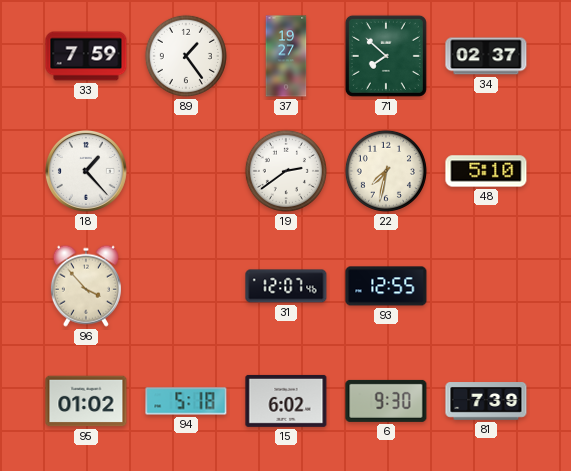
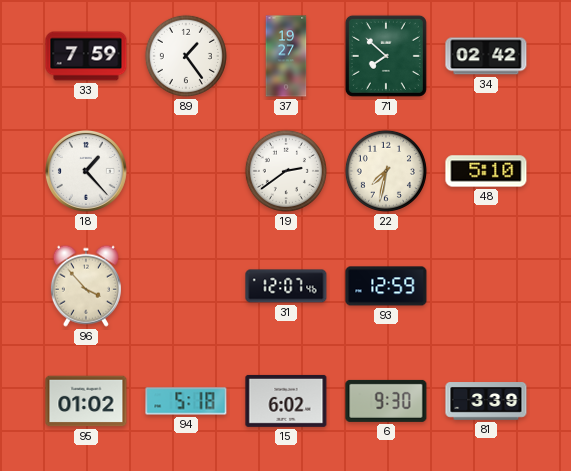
34: 02:37 -> 02:42 (486, 56)
93: 12:55 -> 12:59 (386, 286)
81: 7:39 -> 3:39 (486, 401)
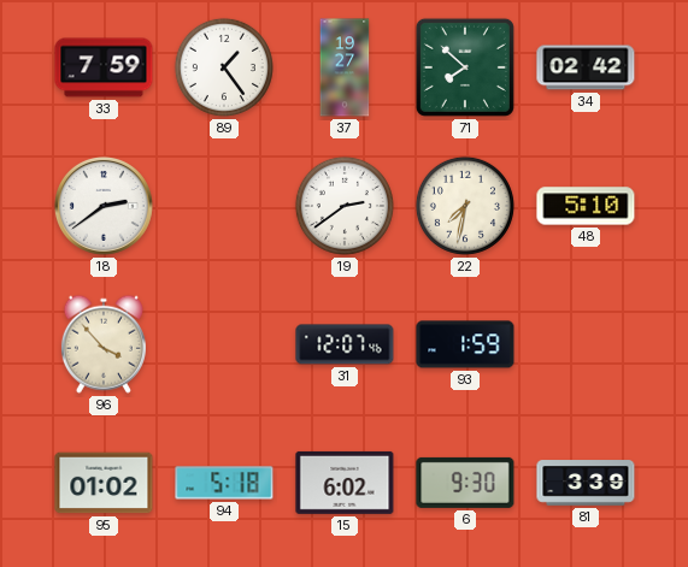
18: 1:23 -> 2:39 (104, 206)
93: 12:59 -> 1:59 (465, 344)
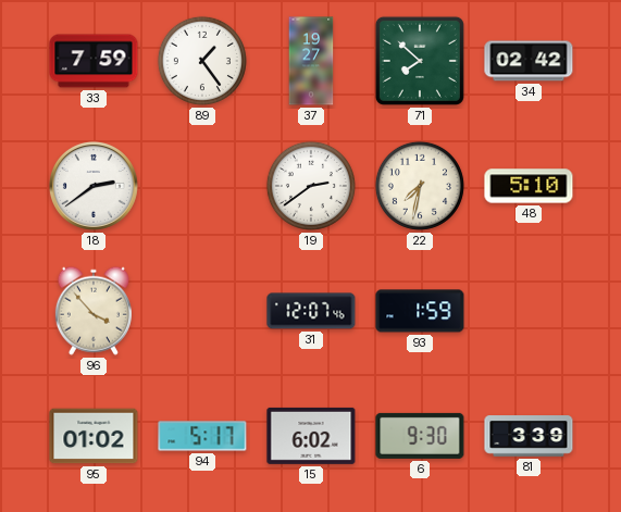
94: 5:18 -> 5:17 (202, 436)
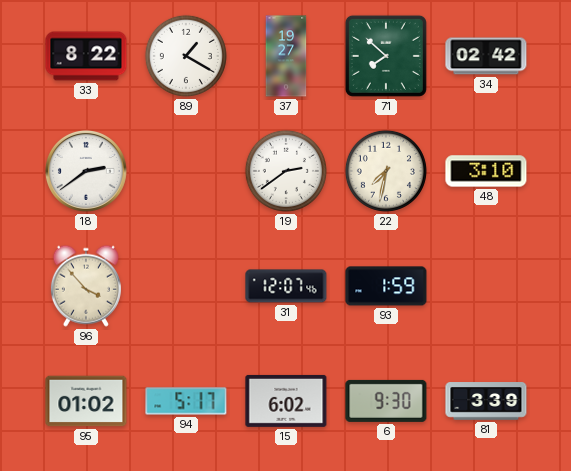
33: 7:59 -> 8:22 (86, 56)
89: 1:24 -> 1:20 (186, 56)
48: 5:10 -> 3:10 (486, 171)
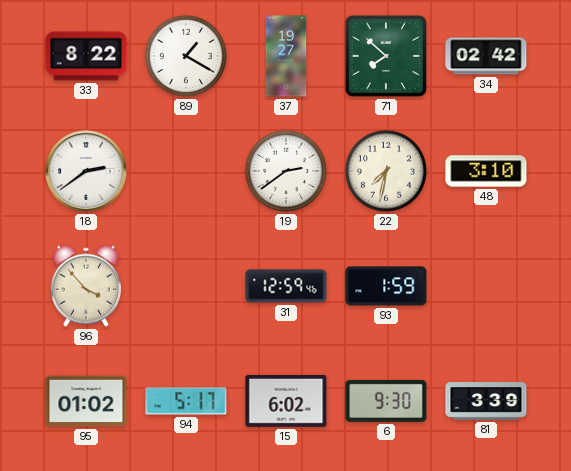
31: 12:07 -> 12:59 (286, 286)
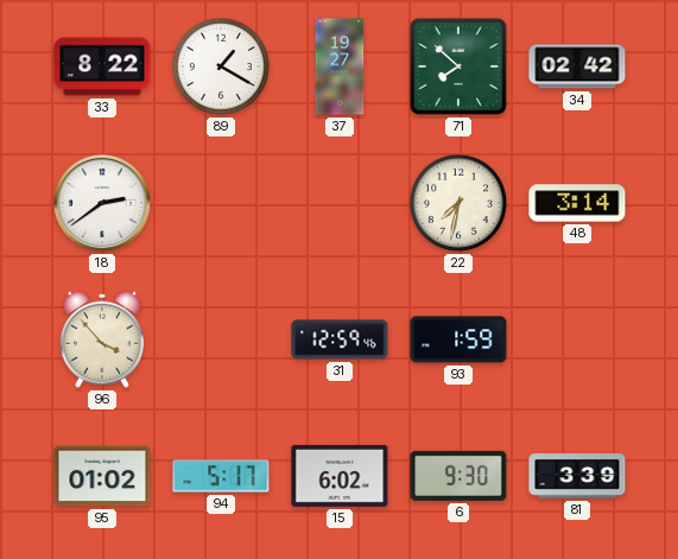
19: 2:39 -> none (286, 171)
48: 3:10 -> 3:14 (577, 203)
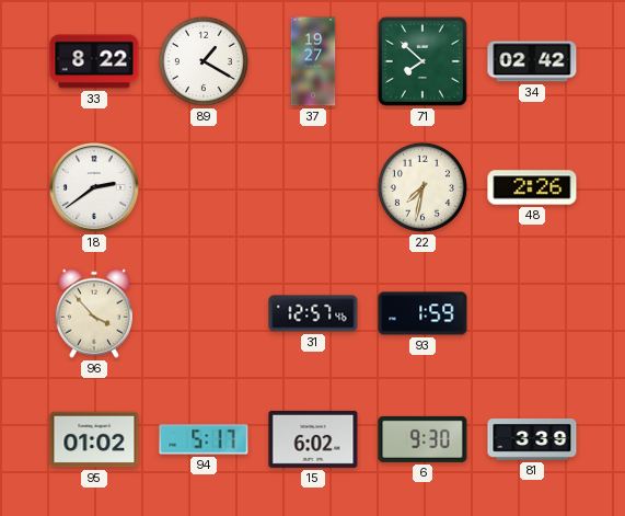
48: 3:14 -> 2:26 (532, 187)
31: 12:59 -> 12:57 (313, 313)
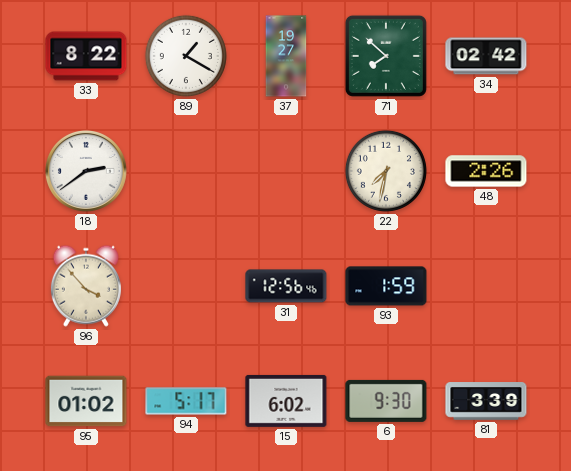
31: 12:57 -> 12:56 (286, 286)
